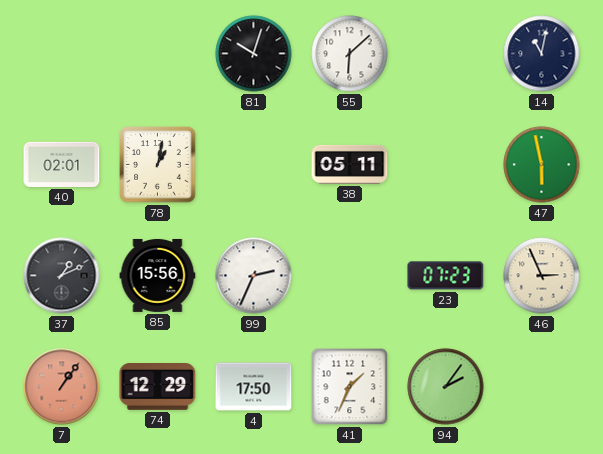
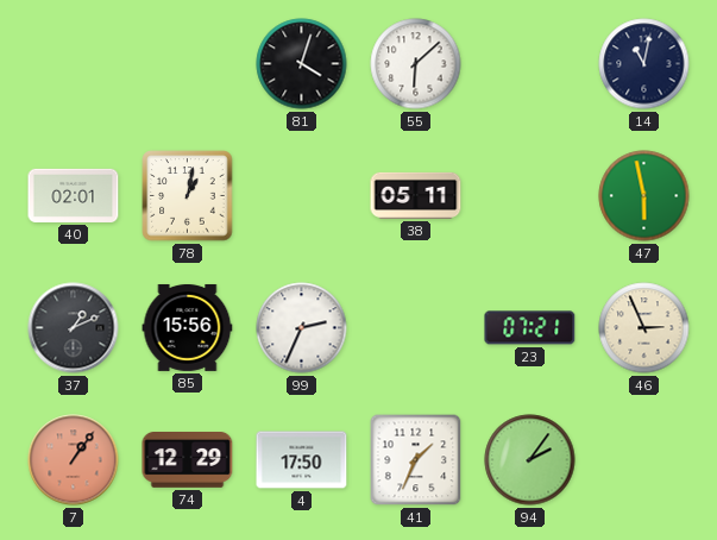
81: 10:03 -> 4:03 (302, 64)
23: 07:23 -> 07:21 (530, 328)
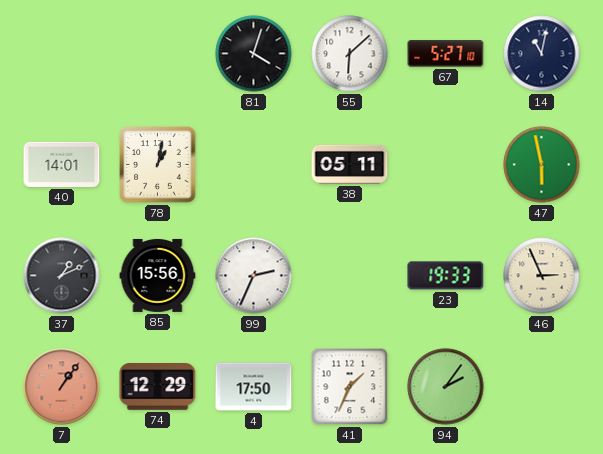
67: none -> 5:27 (446, 54)
40: 02:01 -> 14:01 (62, 164)
23: 07:21 -> 19:33 (446, 276)
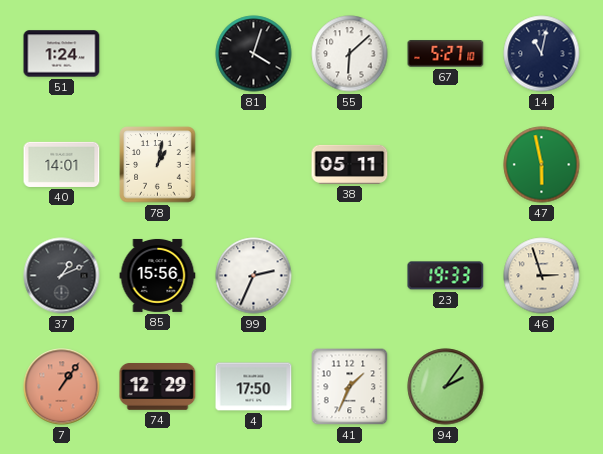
51: none -> 1:24 (62, 54)
46: 2:56 -> 2:57 (542, 276)
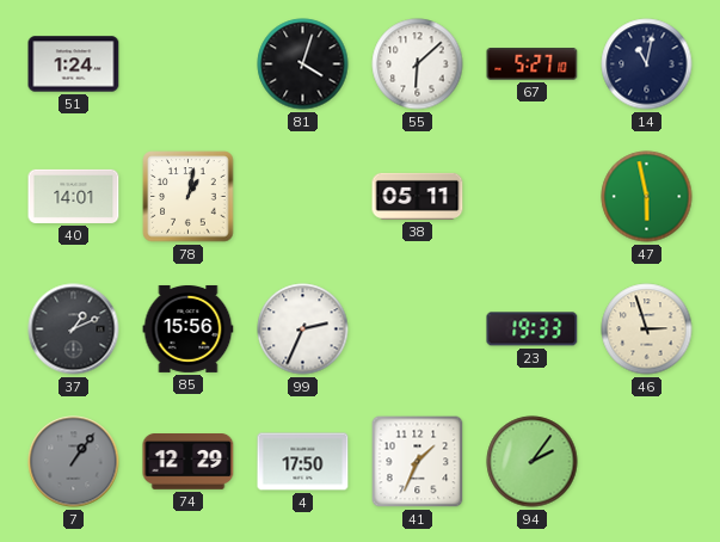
7 dial: salmon -> grey (74, 462)
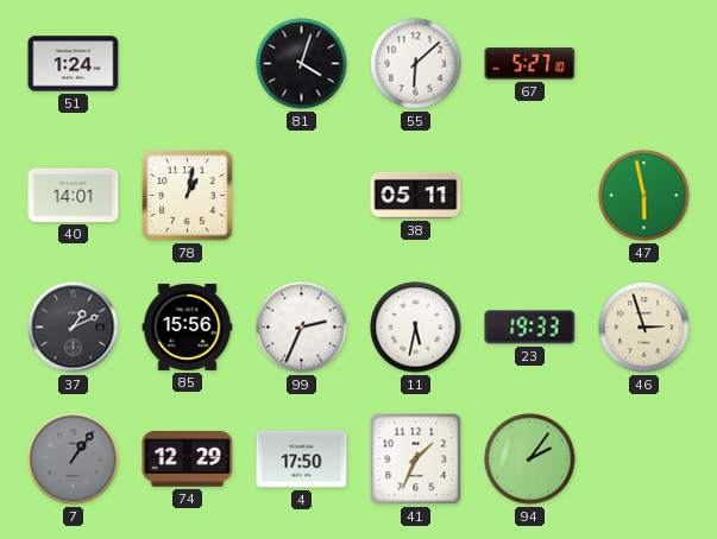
14: 11:02 -> none (647, 64)
11: none -> 5:32 (416, 328)
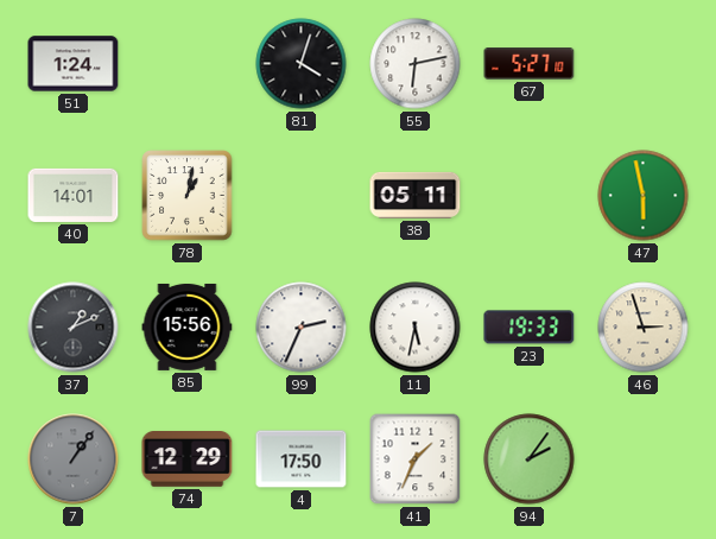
55: 6:08 -> 6:13 (416, 64)
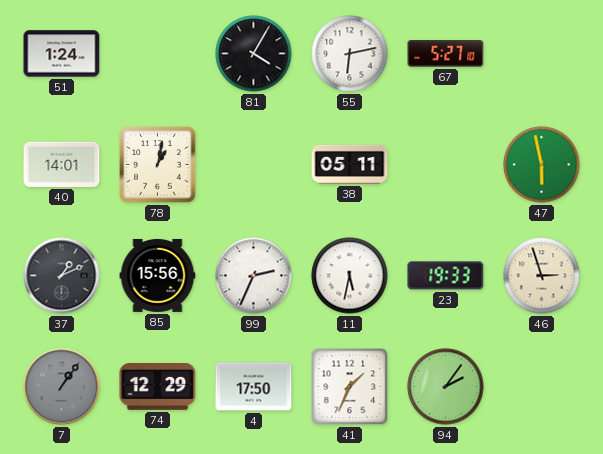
81: 4:03 -> 4:05 (254, 54)
